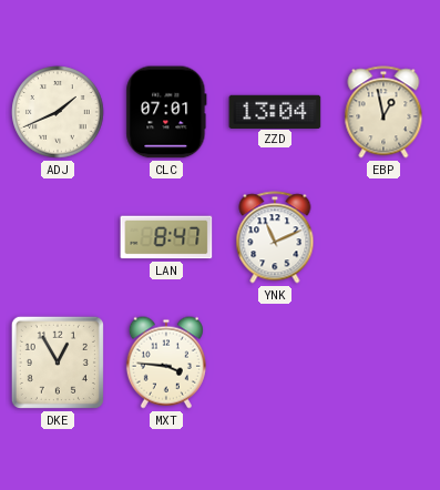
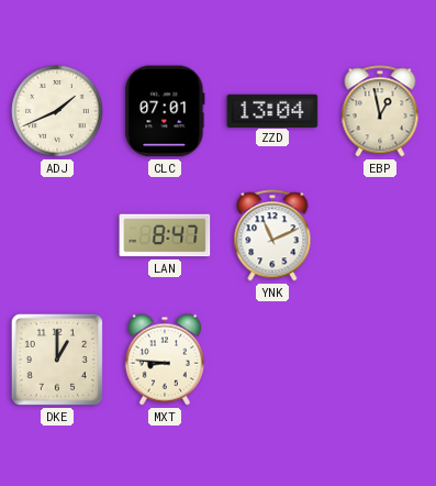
DKE: 12:55 -> 1:00 (57, 360)
MXT: 3:46 -> 8:46 (165, 360)
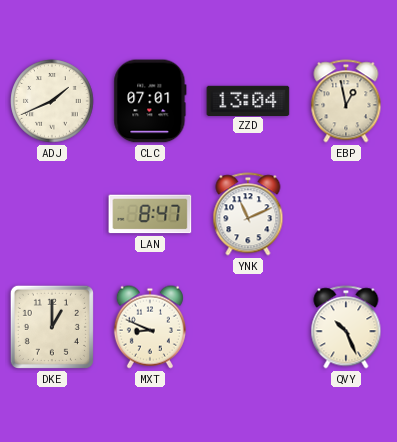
MXT: 8:46 -> 8:49 (150, 327)
QVY: none -> 10:26 (346, 327)
